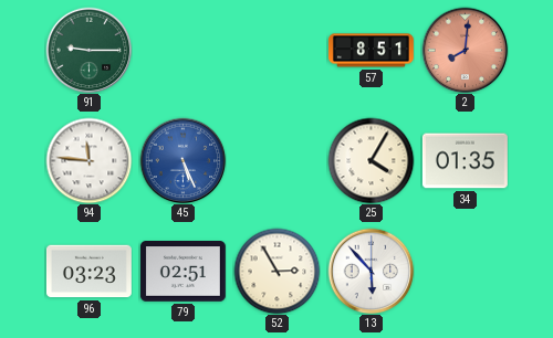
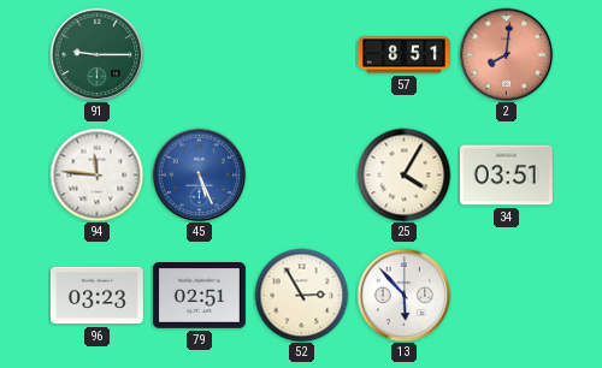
34: 01:35 -> 03:51 (506, 176)
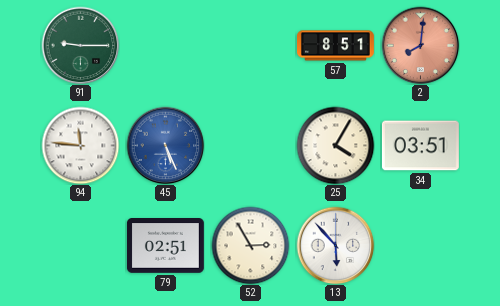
96: 03:23 -> none (96, 296)
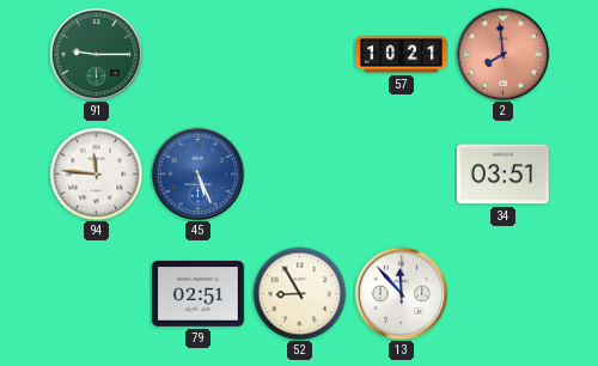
57: 8:51 -> 10:21 (402, 55)
2: 8:01 -> 7:59 (502, 54)
25: 4:05 -> none (335, 145)
52: 2:55 -> 8:55 (299, 293)
13: 5:53 -> 11:53 (401, 293)
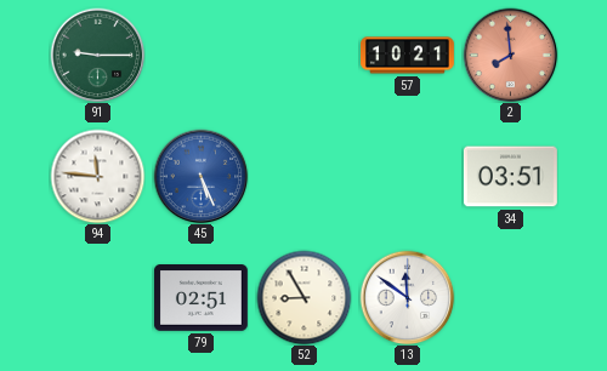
13: 11:53 -> 11:51 (407, 297)
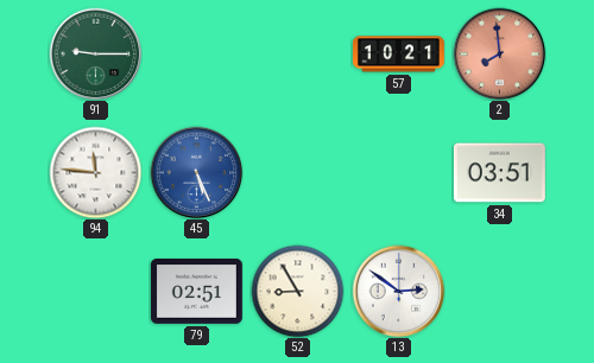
13: 11:51 -> 2:51 (398, 291)
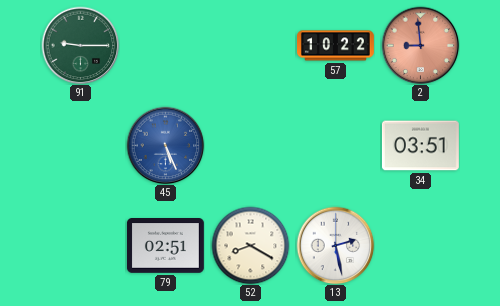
57: 10:21 -> 10:22 (336, 46)
2: 7:59 -> 8:59 (420, 45)
94: 11:46 -> none (95, 172)
52: 8:55 -> 8:20 (250, 245)
13: 2:51 -> 2:28 (335, 245)
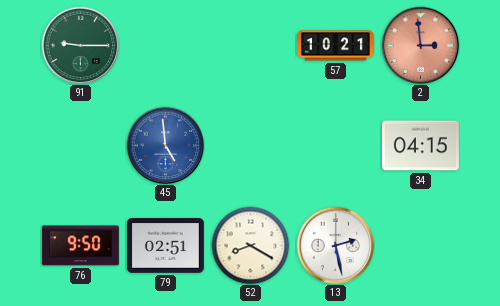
57: 10:22 -> 10:21 (336, 46)
2: 8:59 -> 2:59 (420, 45)
45: 5:26 -> 4:59 (165, 145)
34: 03:51 -> 04:15 (420, 146)
76: none -> 9:50 (80, 246)
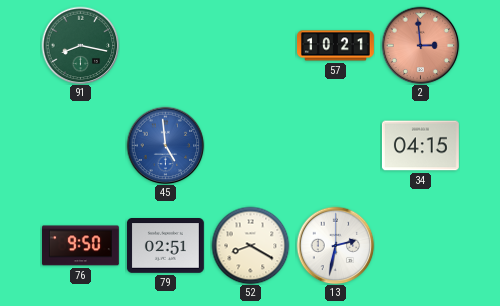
91: 9:15 -> 8:17 (80, 45)
13: 2:28 -> 2:32 (335, 245)
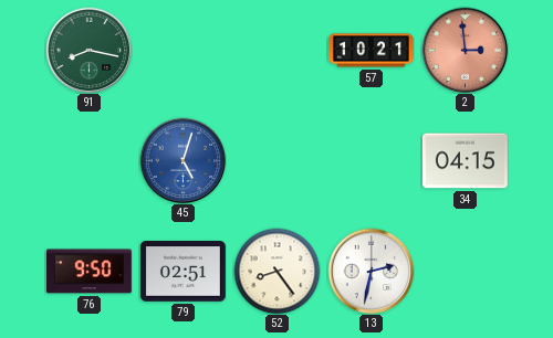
45: 4:59 -> 5:03 (182, 160)
52: 8:20 -> 8:24 (276, 271)
